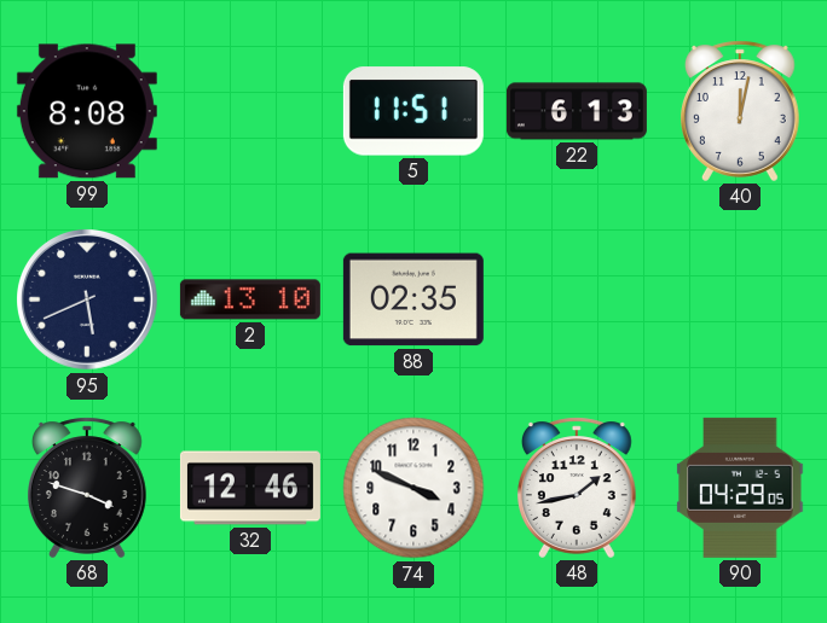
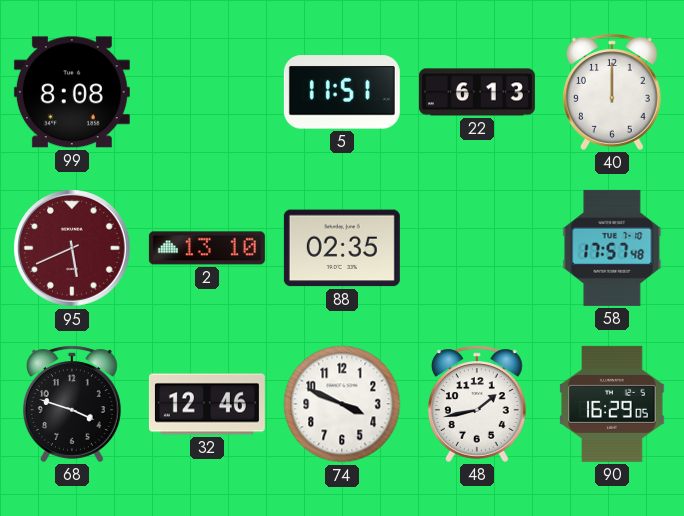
40: 12:02 -> 12:00 (612, 92)
95 dial: navy -> burgundy (73, 249)
58: none -> 17:57 (612, 248)
90: 04:29 -> 16:29 (612, 404)
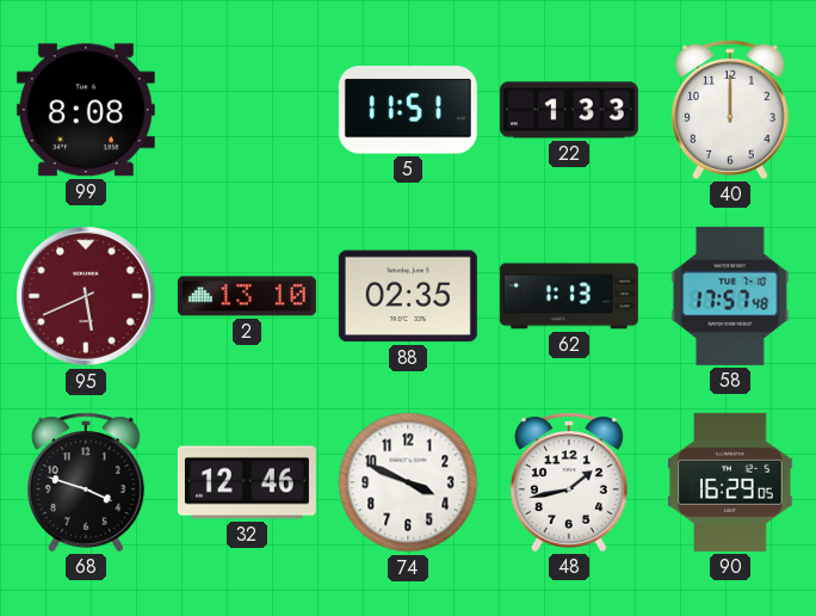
22: 6:13 -> 1:33 (569, 110)
62: none -> 1:13 (569, 296)
